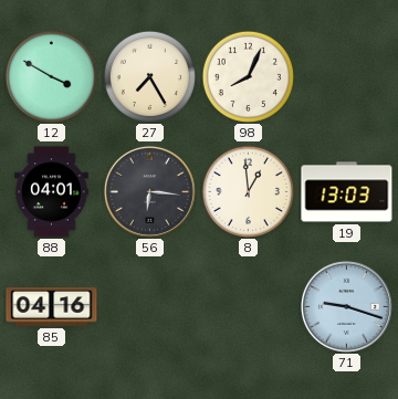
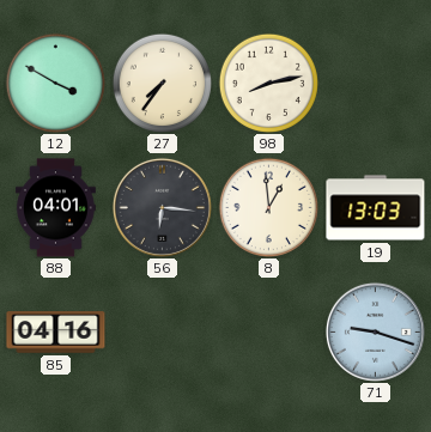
27: 7:25 -> 7:36 (162, 83)
98: 8:04 -> 8:13 (268, 83)
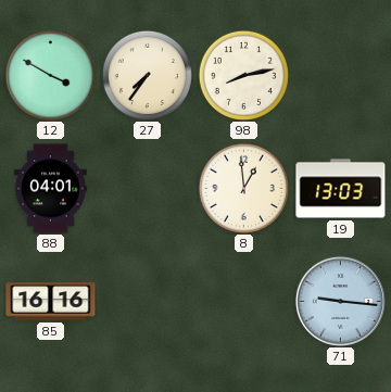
56: 6:16 -> none (162, 207)
85: 04:16 -> 16:16 (51, 302)
71: 9:18 -> 9:16 (340, 301)
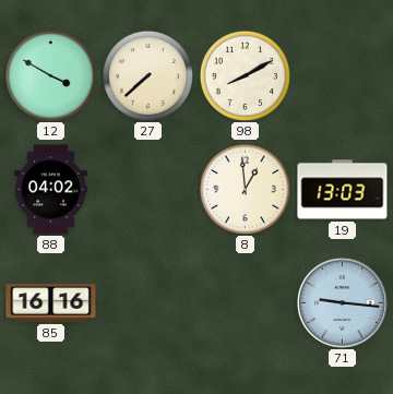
27: 7:36 -> 7:38 (147, 75)
98: 8:13 -> 8:10 (245, 75)
88: 04:01 -> 04:02 (51, 190)
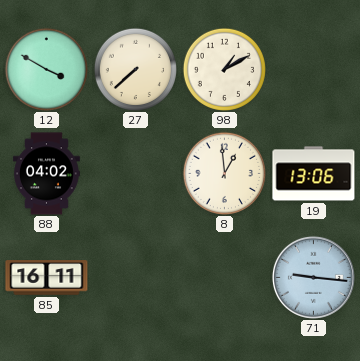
98: 8:10 -> 1:10 (224, 69)
19: 13:03 -> 13:06 (314, 174)
85: 16:16 -> 16:11 (47, 278)
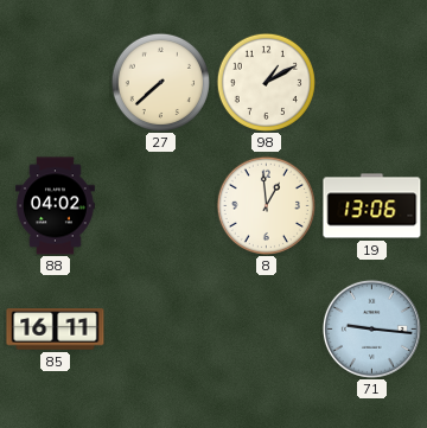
12: 3:50 -> none (46, 69)
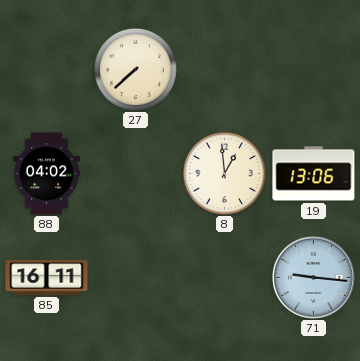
98: 1:10 -> none (266, 82)
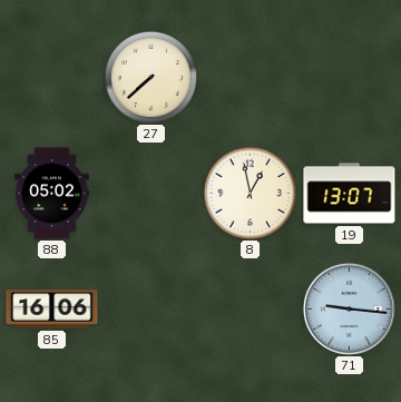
88: 04:02 -> 05:02 (52, 194)
8: 12:59 -> 12:58 (250, 193)
19: 13:06 -> 13:07 (350, 194)
85: 16:11 -> 16:06 (52, 310)
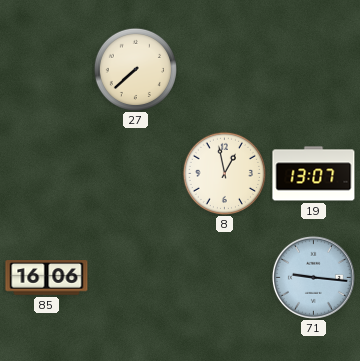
88: 05:02 -> none (52, 194)
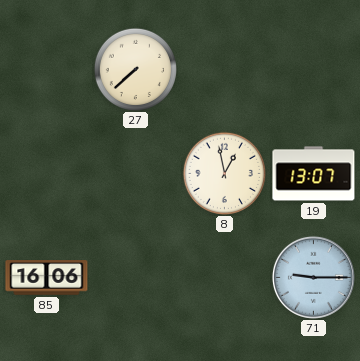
71: 9:16 -> 9:15 (313, 277)
